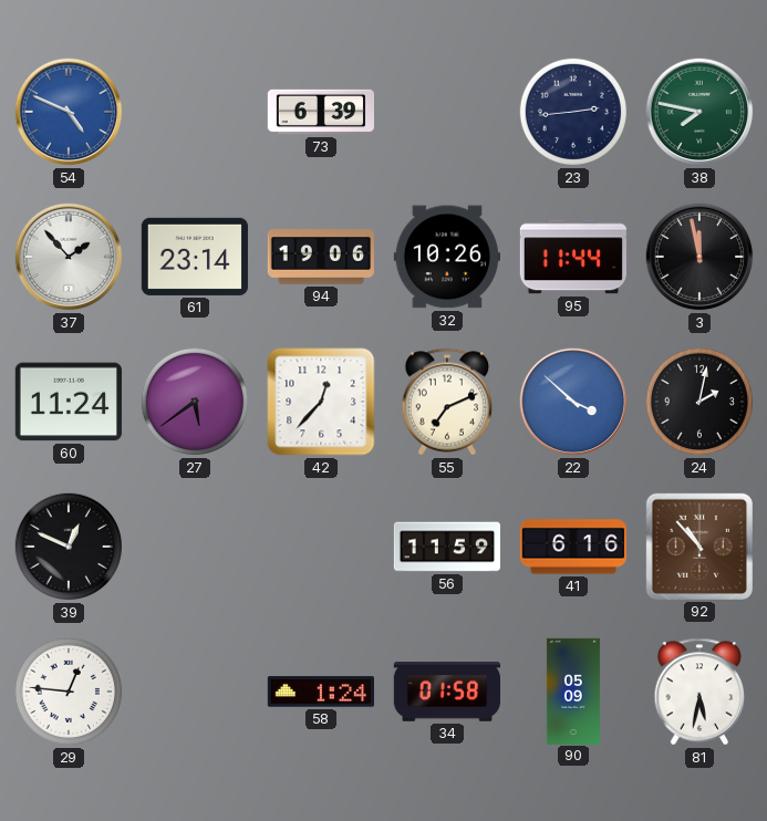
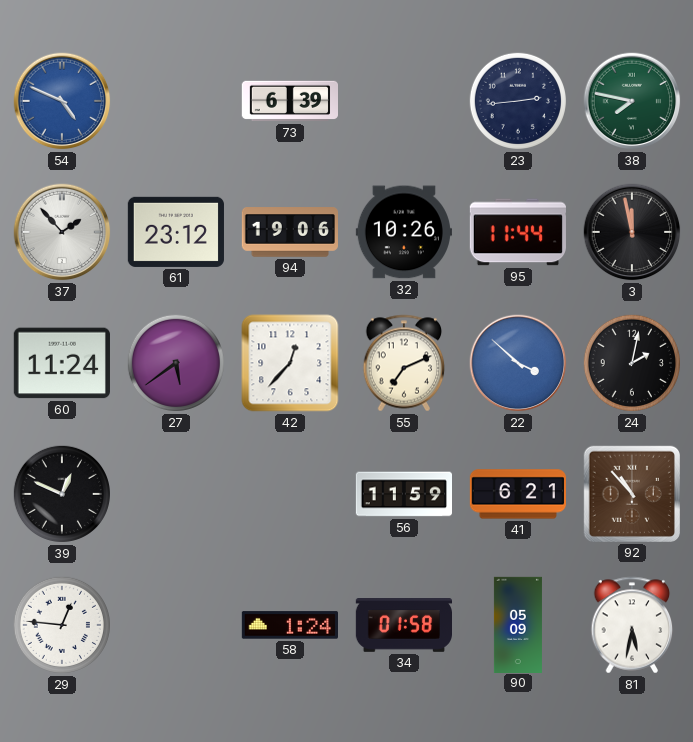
61: 23:14 -> 23:12 (176, 232)
41: 6:16 -> 6:21 (517, 494)
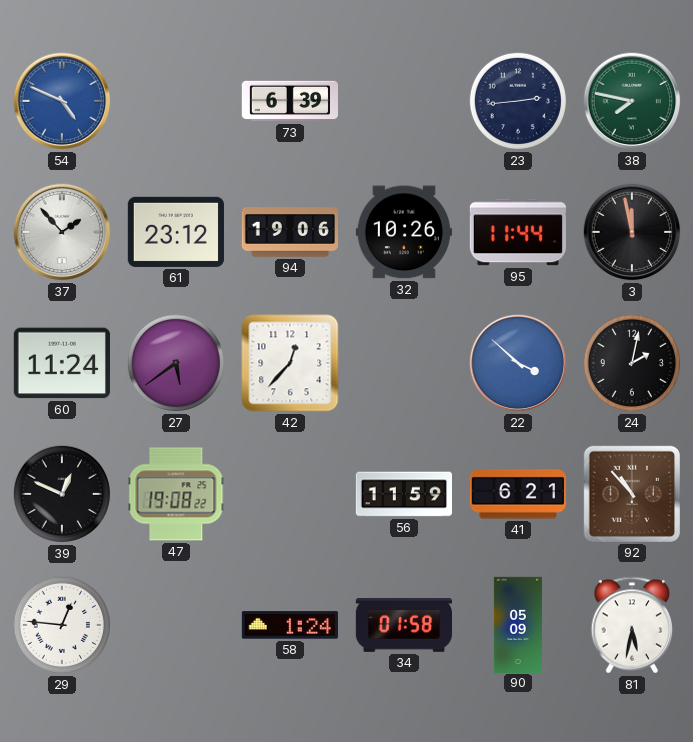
55: 7:11 -> none (404, 363)
47: none -> 19:08 (176, 494)
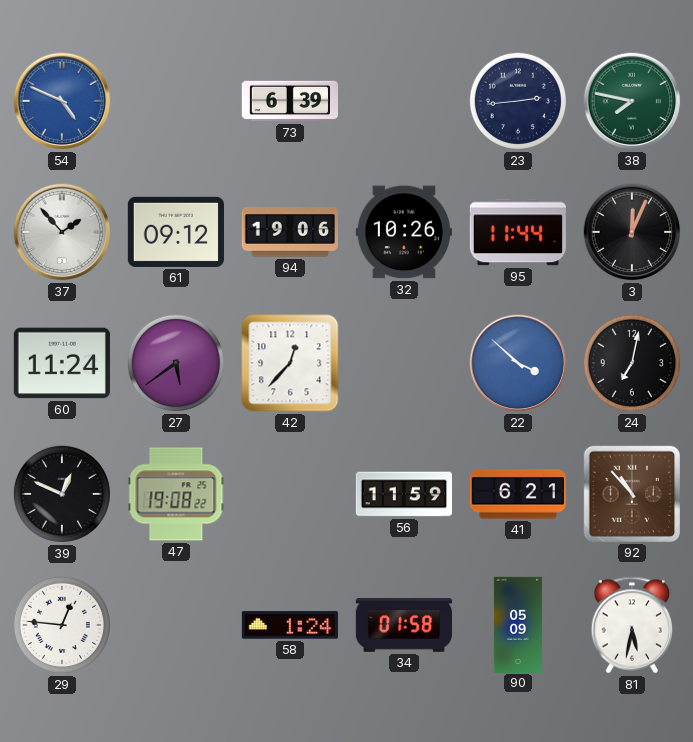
61: 23:12 -> 09:12 (176, 232)
3: 11:58 -> 12:04 (632, 232)
24: 2:02 -> 7:02 (632, 363)
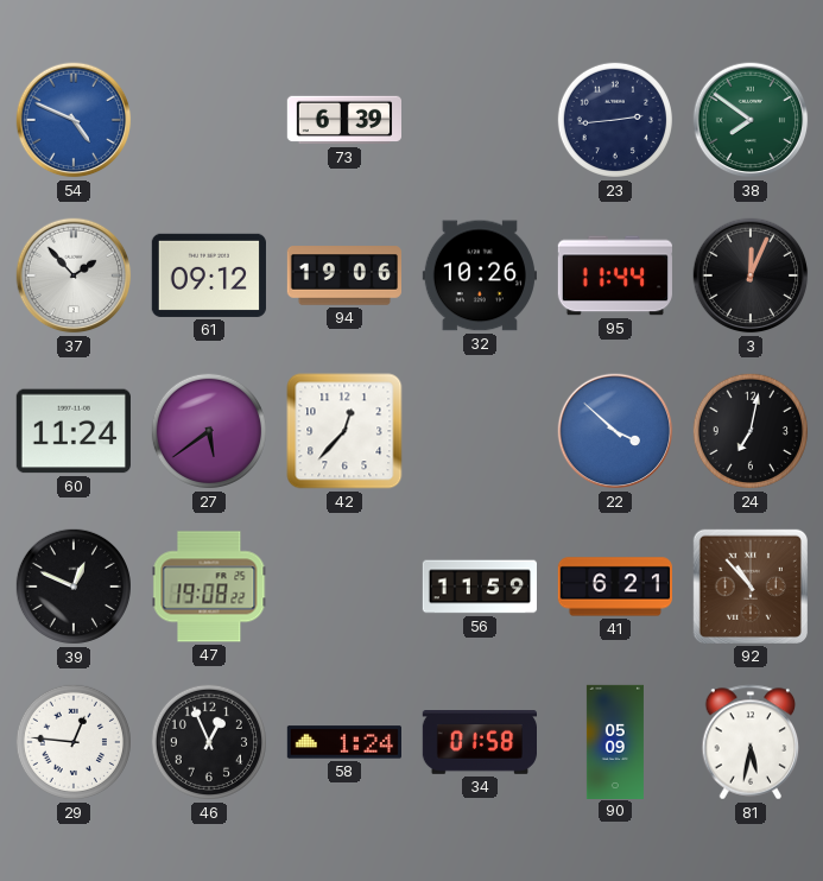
38: 7:47 -> 7:51 (751, 120)
46: none -> 12:56 (209, 742)
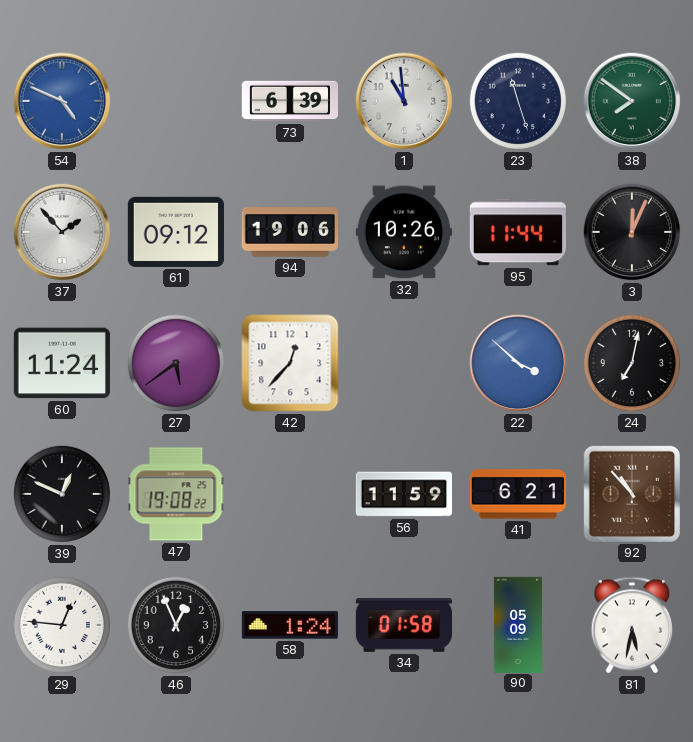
1: none -> 10:59 (404, 101)
23: 2:44 -> 11:27 (518, 101)
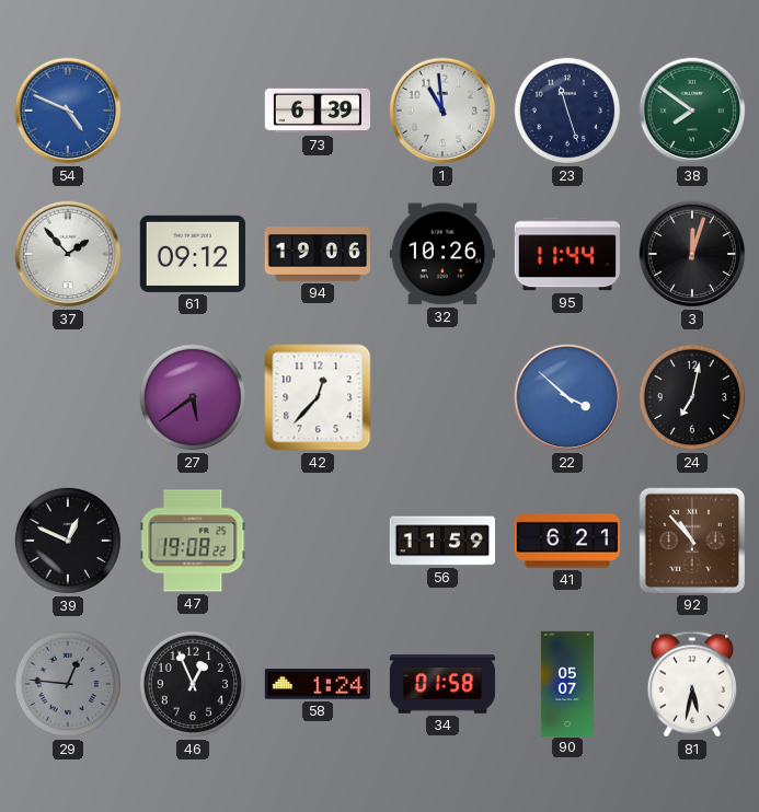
3: 12:04 -> 12:03 (692, 254)
60: 11:24 -> none (62, 363)
29 dial: white -> grey (68, 684)
90: 05:09 -> 05:07 (567, 683)
